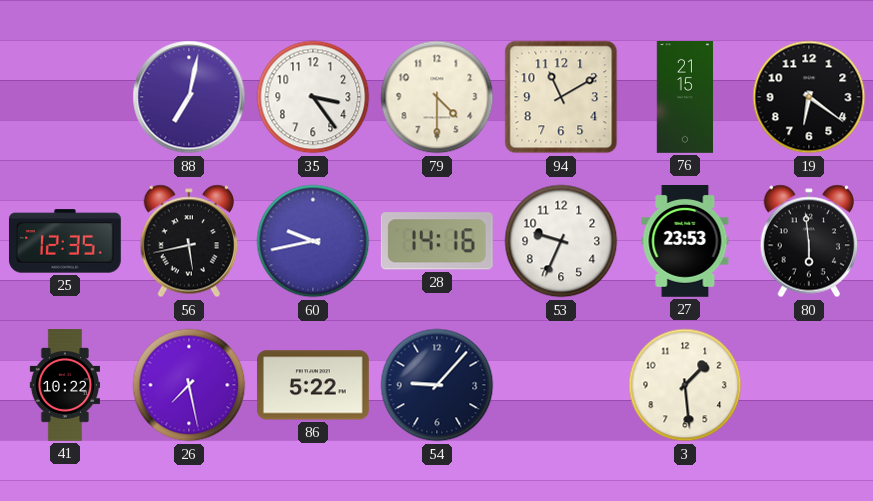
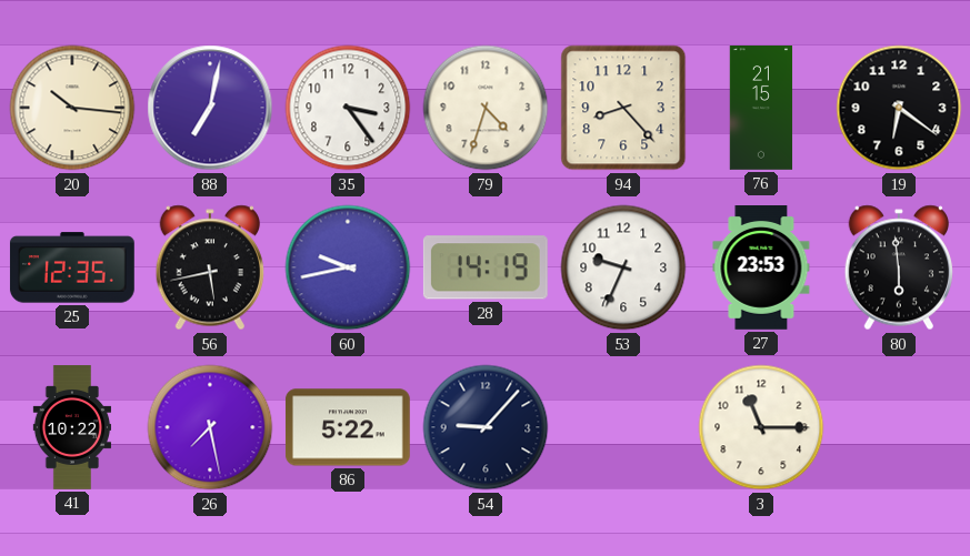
20: none -> 10:16 (72, 108)
79: 4:30 -> 4:33 (486, 108)
94: 11:10 -> 8:23 (623, 108)
28: 14:16 -> 14:19 (486, 267)
3: 1:29 -> 11:15 (761, 427)
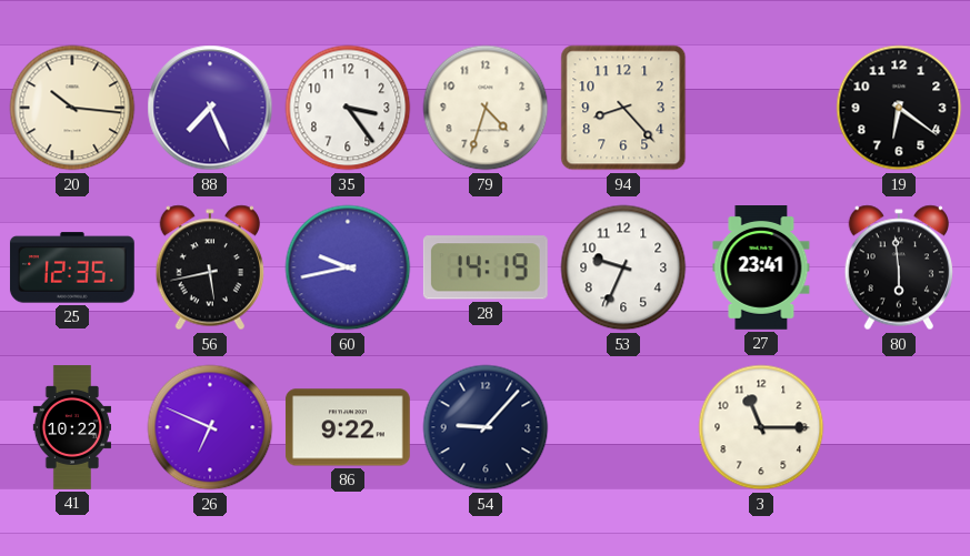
88: 7:02 -> 7:26 (210, 108)
76: 21:15 -> none (761, 109)
27: 23:53 -> 23:41 (761, 269)
26: 7:28 -> 6:49 (210, 427)
86: 5:22 -> 9:22 (348, 427)
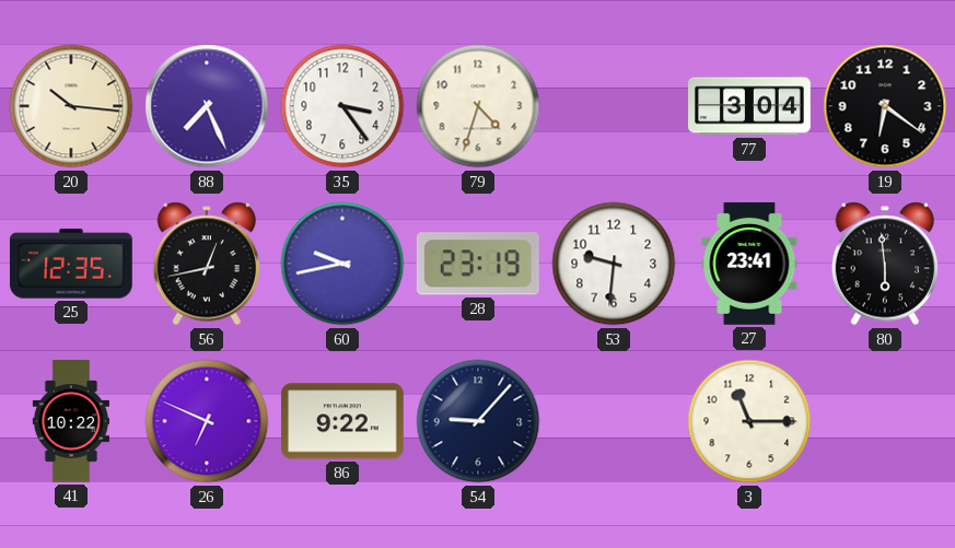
94: 8:23 -> none (623, 108)
77: none -> 3:04 (750, 106)
56: 5:43 -> 12:43 (206, 264)
28: 14:19 -> 23:19 (478, 264)
53: 9:34 -> 9:31 (614, 264)
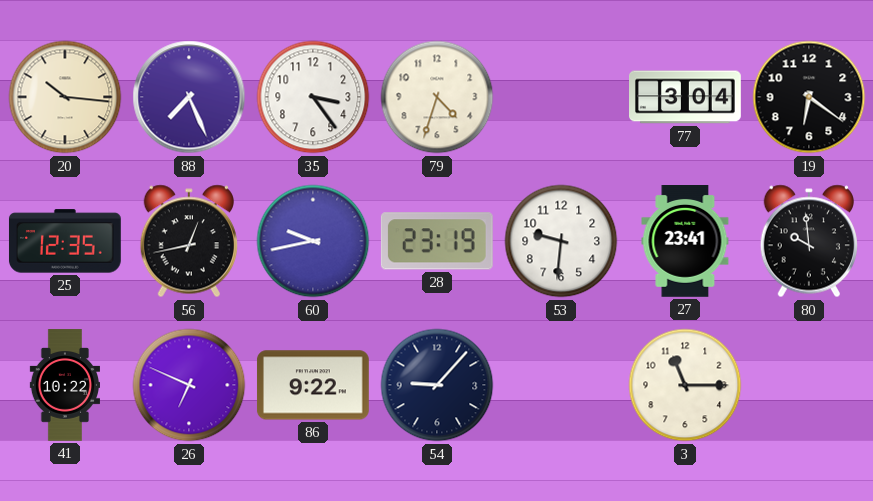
80: 5:59 -> 9:59 (808, 241)
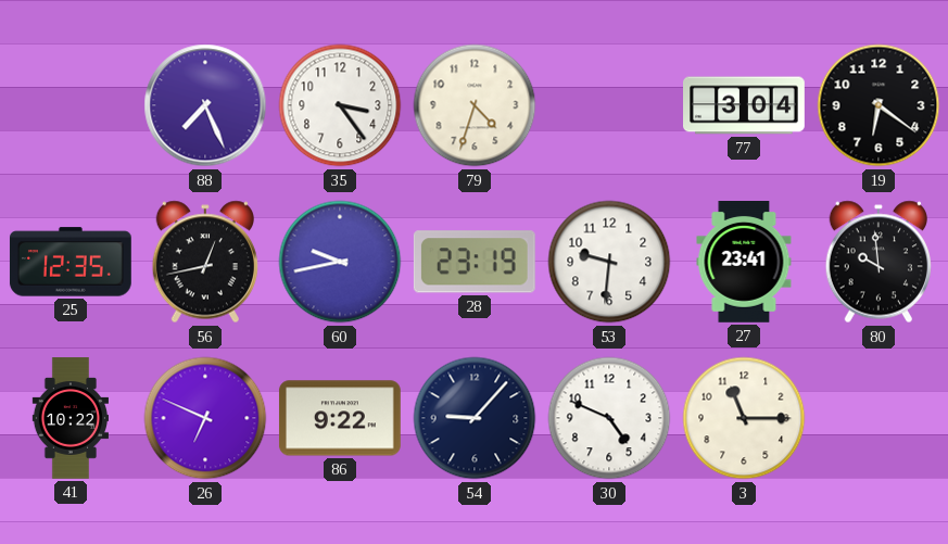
20: 10:16 -> none (65, 97)
30: none -> 4:49 (609, 418)
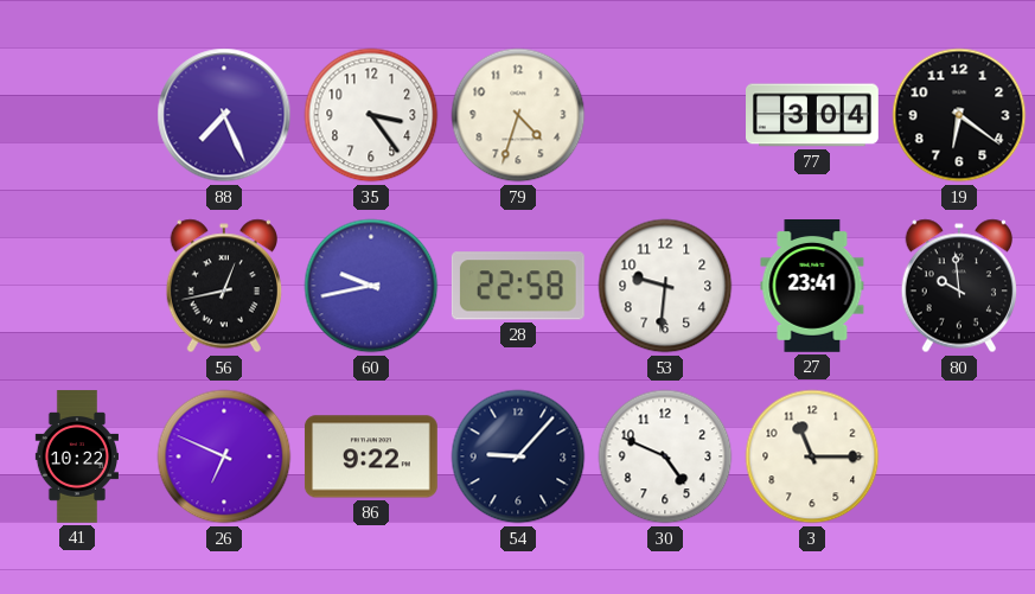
25: 12:35 -> none (71, 262)
28: 23:19 -> 22:58 (518, 286)
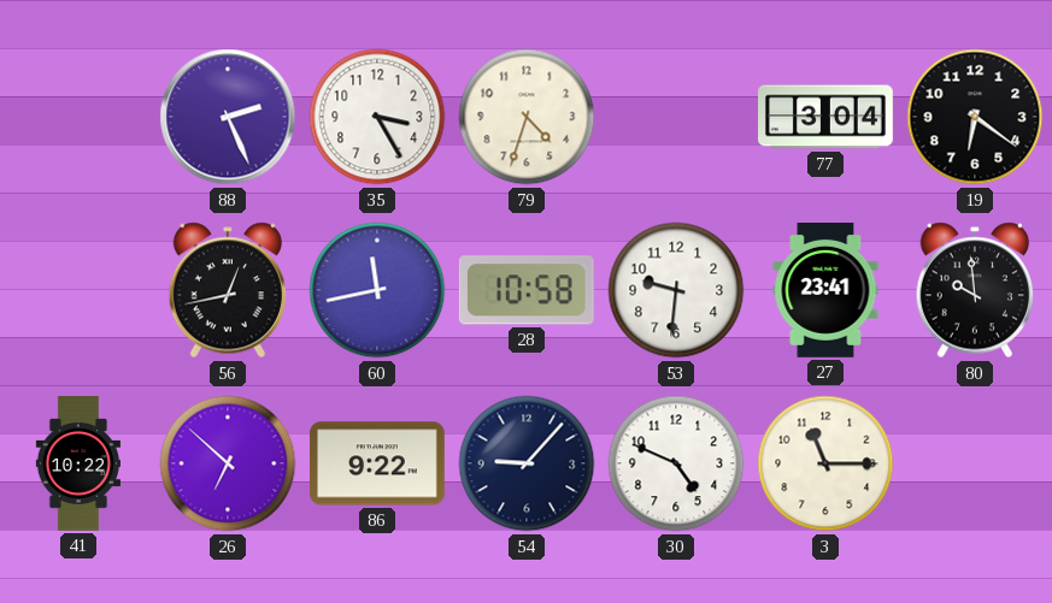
88: 7:26 -> 2:26 (228, 117)
35: 3:24 -> 3:25 (377, 117)
60: 9:43 -> 11:43 (377, 290)
28: 22:58 -> 10:58 (527, 290)
26: 6:49 -> 6:52 (228, 463)
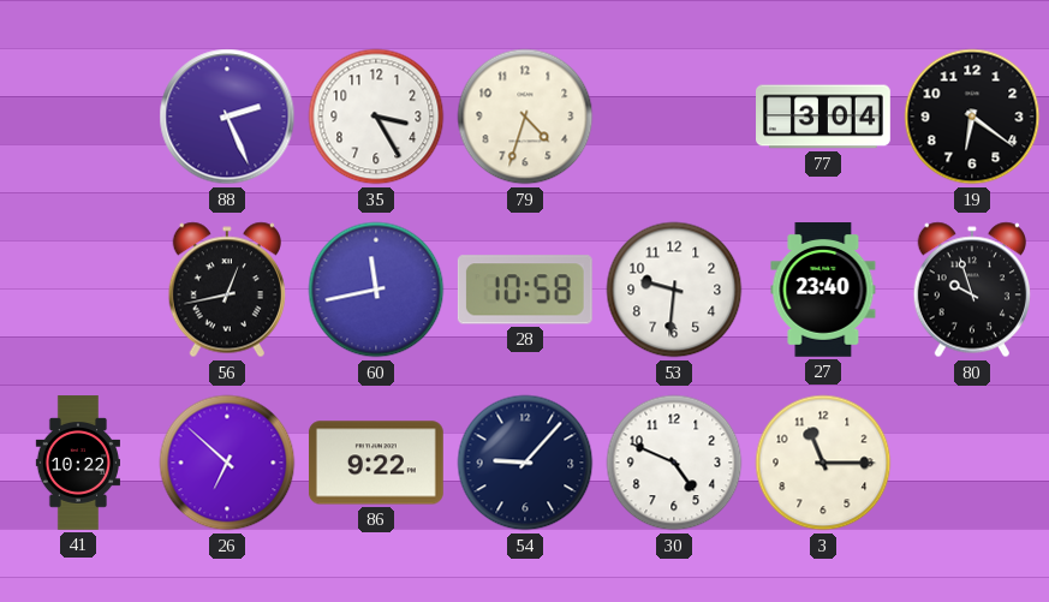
27: 23:41 -> 23:40 (823, 291)
80: 9:59 -> 9:57 (971, 290)
